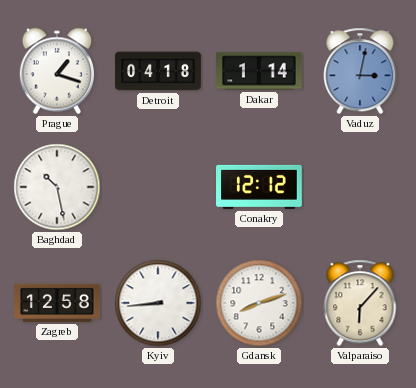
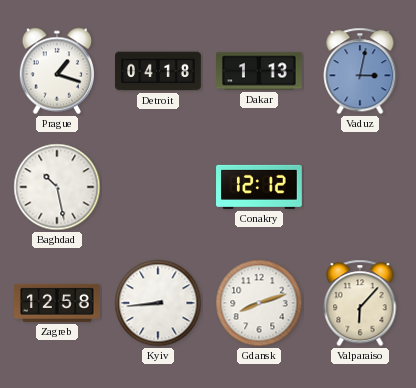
Dakar: 1:14 -> 1:13 (259, 71)
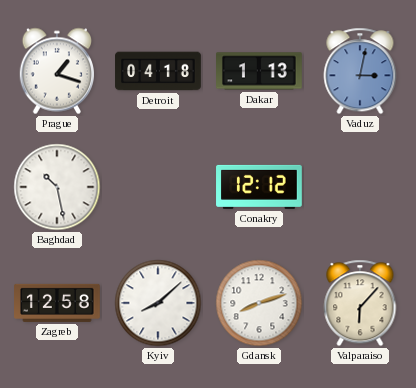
Kyiv: 8:44 -> 8:08 (158, 303)
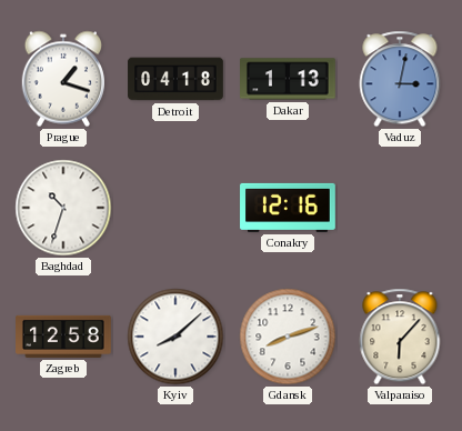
Baghdad: 10:28 -> 10:33 (63, 208)
Conakry: 12:12 -> 12:16 (288, 208)
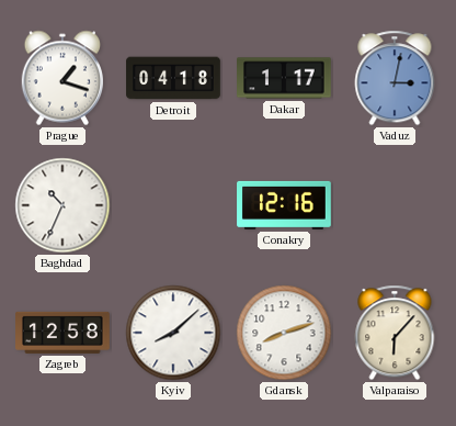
Dakar: 1:13 -> 1:17 (284, 78)
Baghdad: 10:33 -> 10:34 (62, 205)
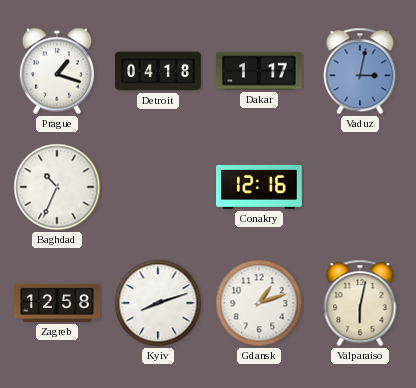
Kyiv: 8:08 -> 8:12 (158, 303)
Gdansk: 8:12 -> 1:12 (259, 303)
Valparaiso: 6:07 -> 6:02 (360, 303)
